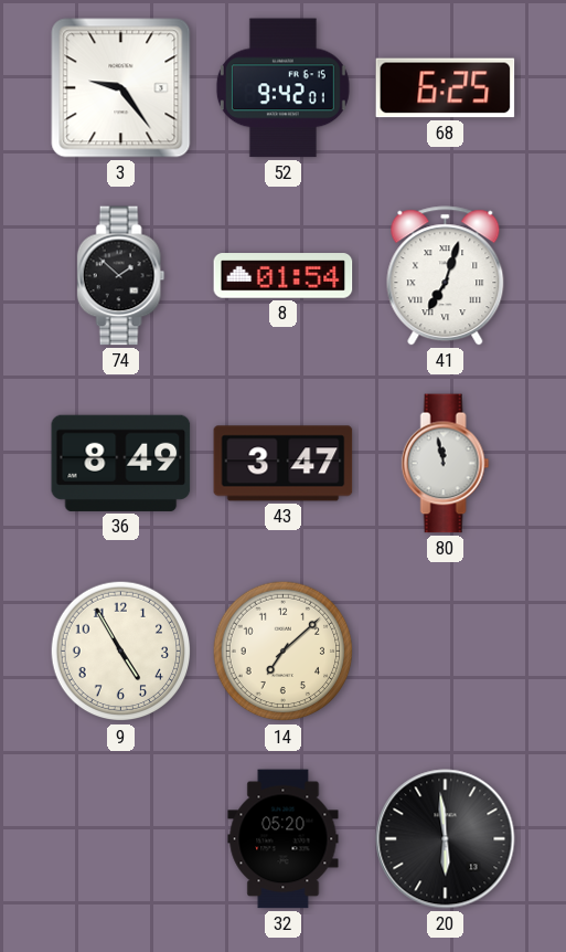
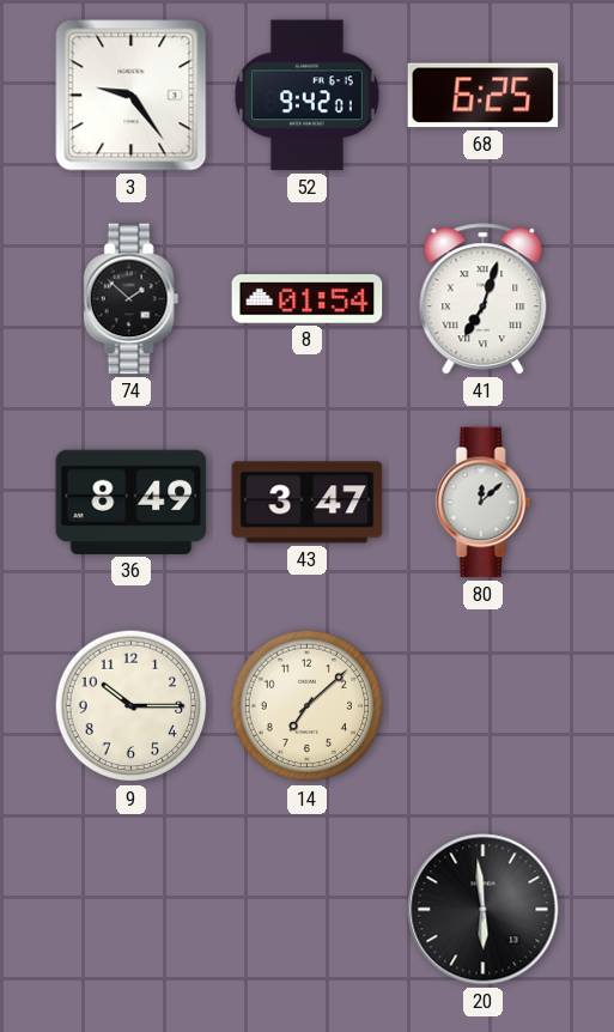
80: 11:58 -> 12:08 (484, 503)
9: 4:55 -> 10:15 (132, 706)
32: 05:20 -> none (284, 839)
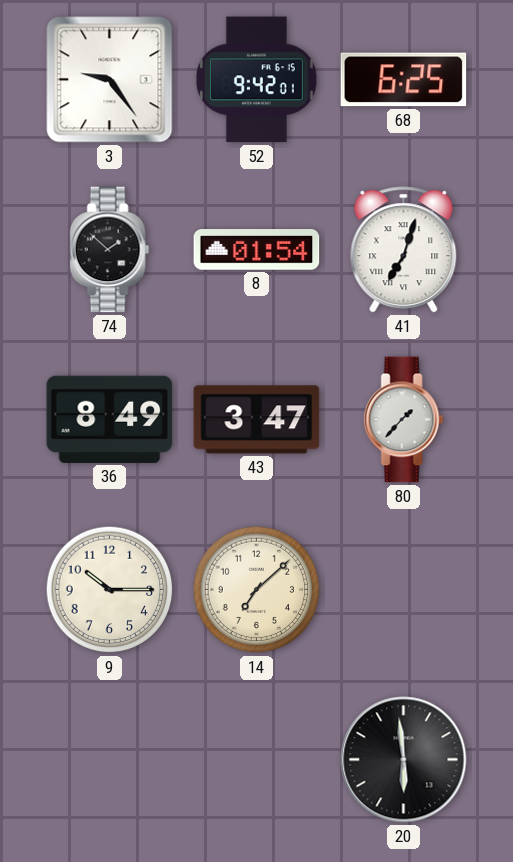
80: 12:08 -> 1:37 (404, 420)
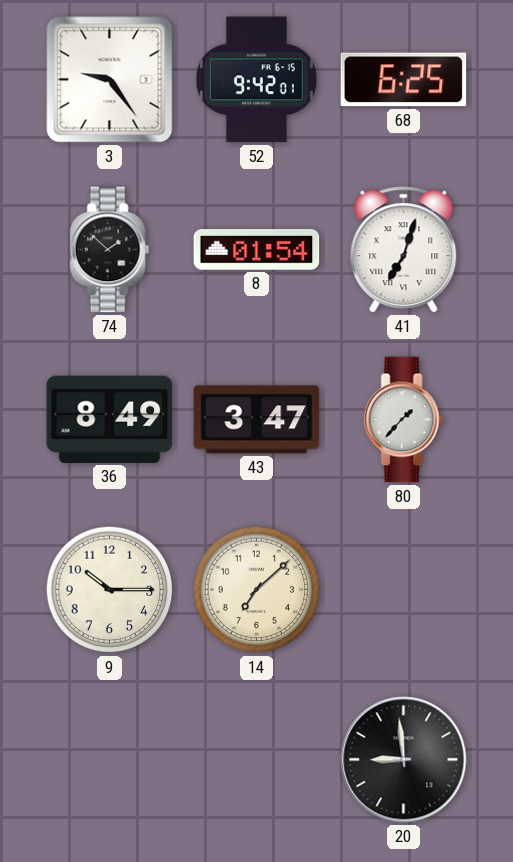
20: 5:59 -> 8:59 (404, 760)
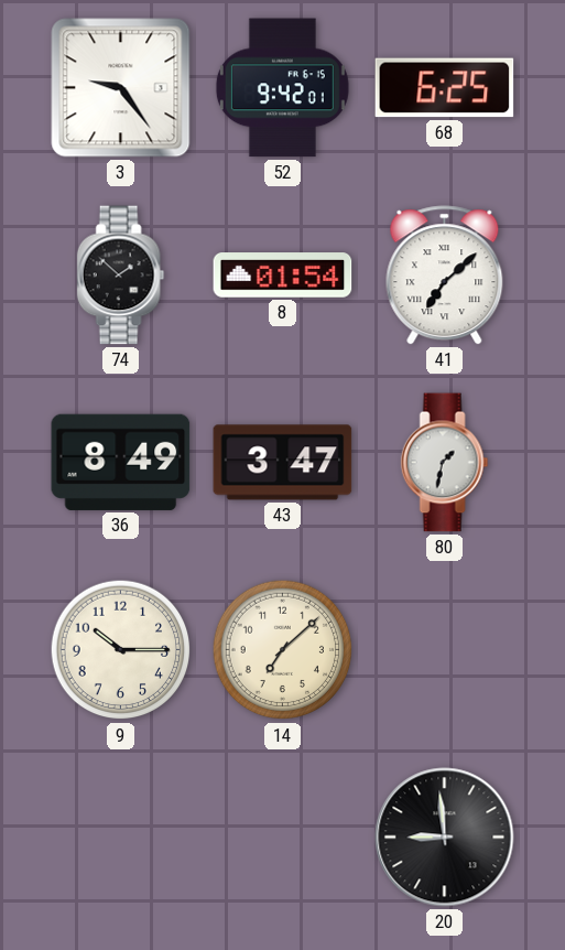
41: 7:03 -> 7:08 (445, 276)
80: 1:37 -> 1:32 (445, 463)
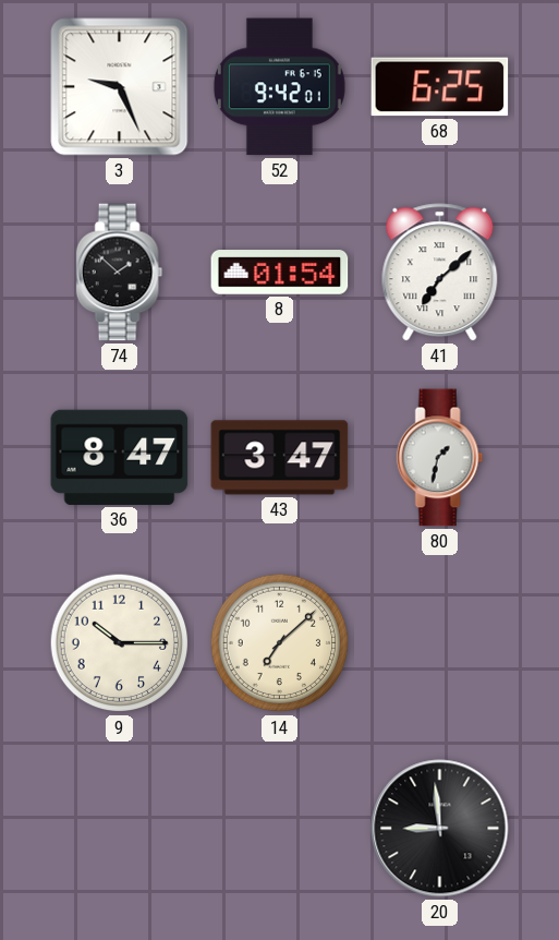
3: 9:24 -> 9:26 (120, 87)
36: 8:49 -> 8:47 (120, 457)
